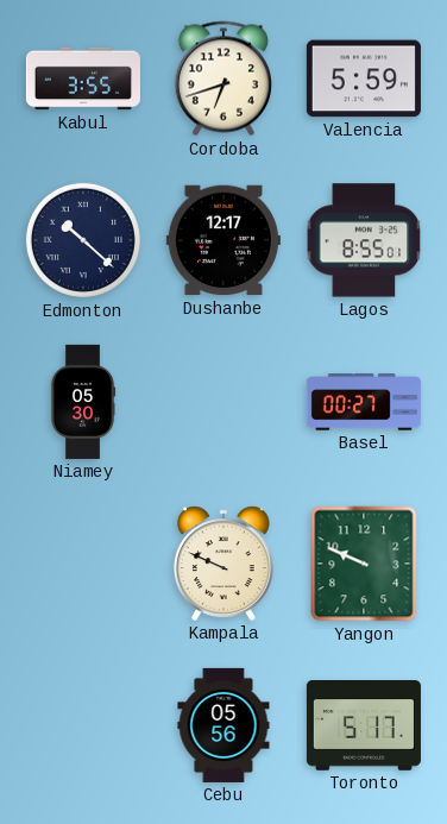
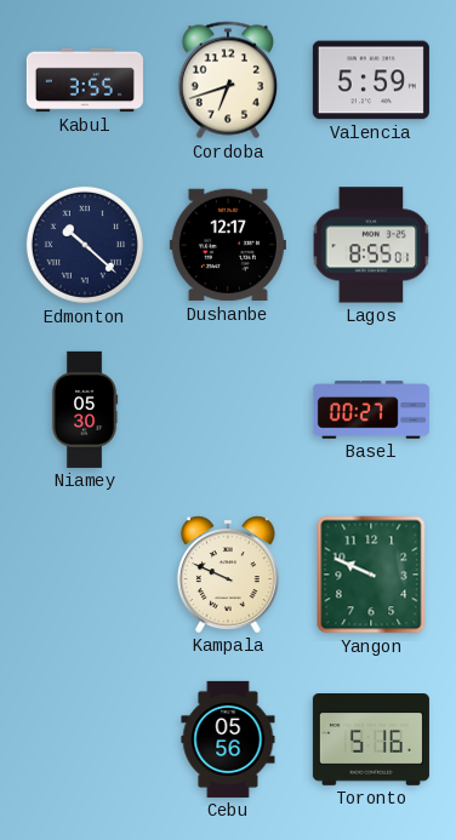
Toronto: 5:17 -> 5:16 (371, 741)
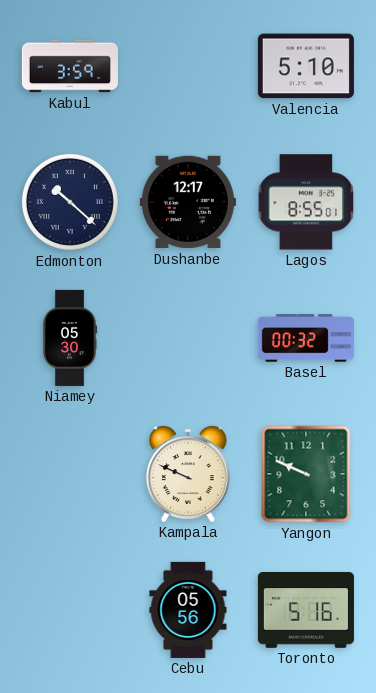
Kabul: 3:55 -> 3:59 (70, 66)
Cordoba: 6:42 -> none (227, 80)
Valencia: 5:59 -> 5:10 (306, 66)
Basel: 00:27 -> 00:32 (306, 338)
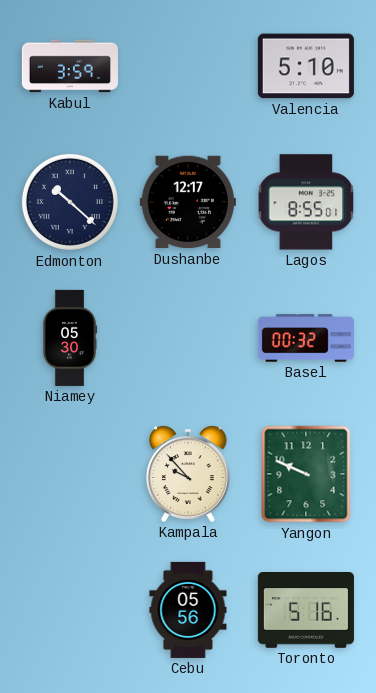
Kampala: 9:49 -> 9:53 (188, 474)
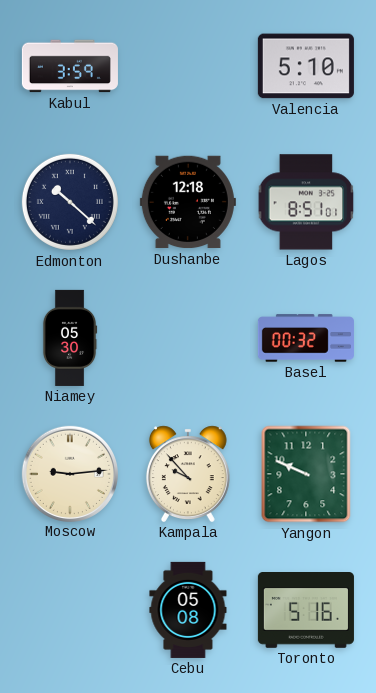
Dushanbe: 12:17 -> 12:18 (188, 202)
Lagos: 8:55 -> 8:51 (306, 202)
Moscow: none -> 9:14 (69, 473)
Cebu: 05:56 -> 05:08 (188, 610)
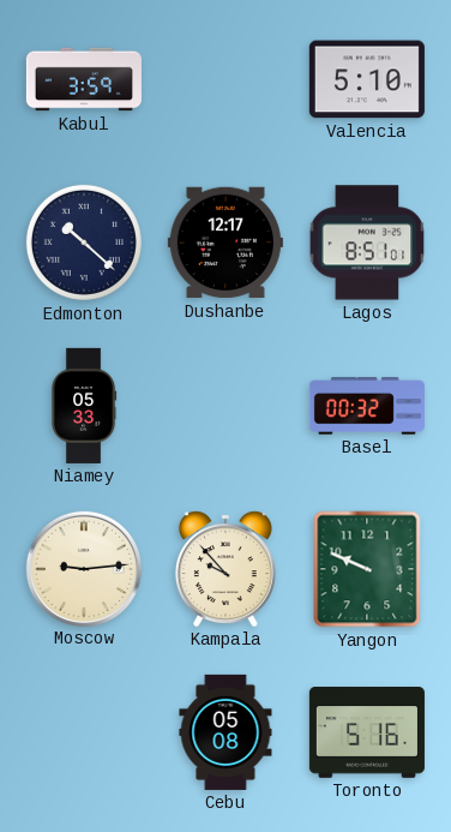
Dushanbe: 12:18 -> 12:17 (225, 243)
Niamey: 05:30 -> 05:33 (84, 406)
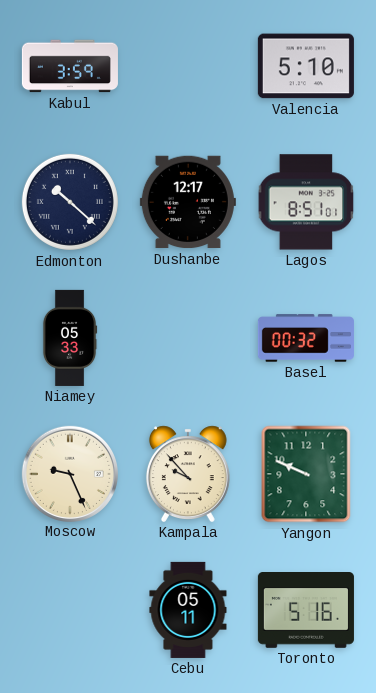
Moscow: 9:14 -> 9:26 (69, 473)
Cebu: 05:08 -> 05:11 (188, 610)
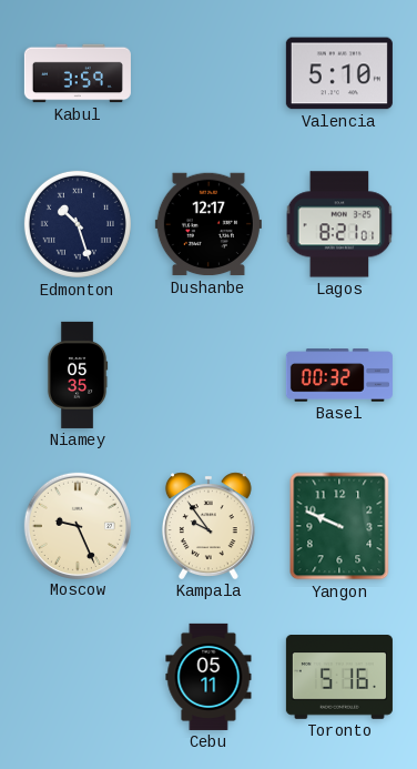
Edmonton: 10:22 -> 10:27 (78, 224)
Lagos: 8:51 -> 8:21 (339, 224)
Niamey: 05:33 -> 05:35 (78, 375)
Kampala: 9:53 -> 9:54 (208, 526)
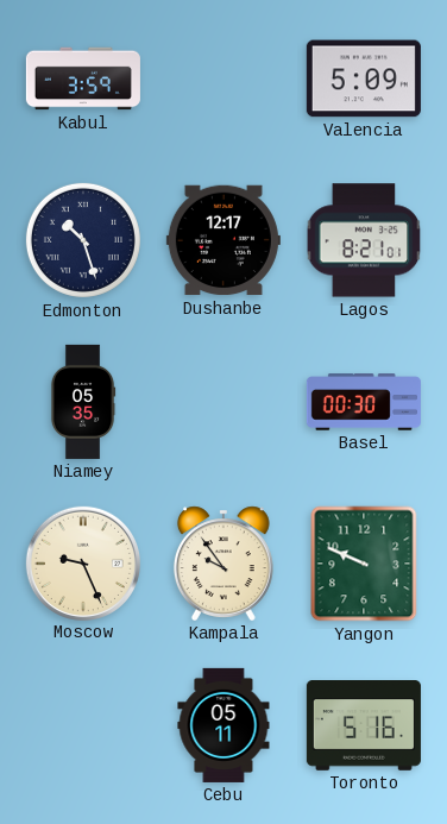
Valencia: 5:10 -> 5:09 (364, 78)
Basel: 00:32 -> 00:30 (364, 402)
